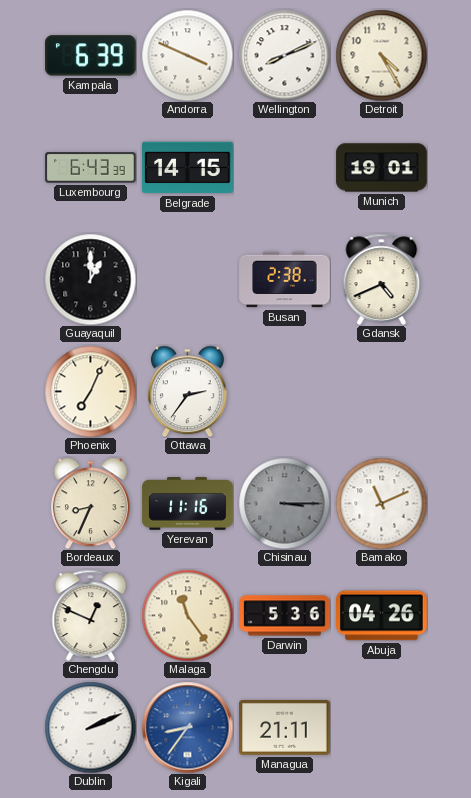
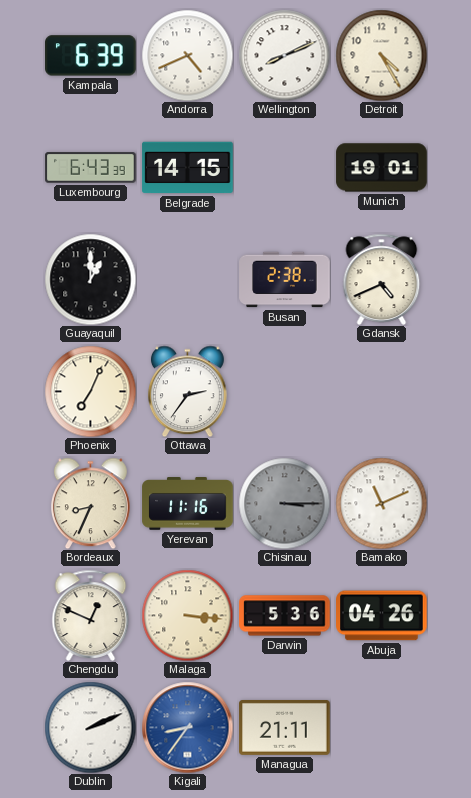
Andorra: 3:49 -> 4:41 (187, 55)
Malaga: 11:24 -> 3:16 (187, 615)
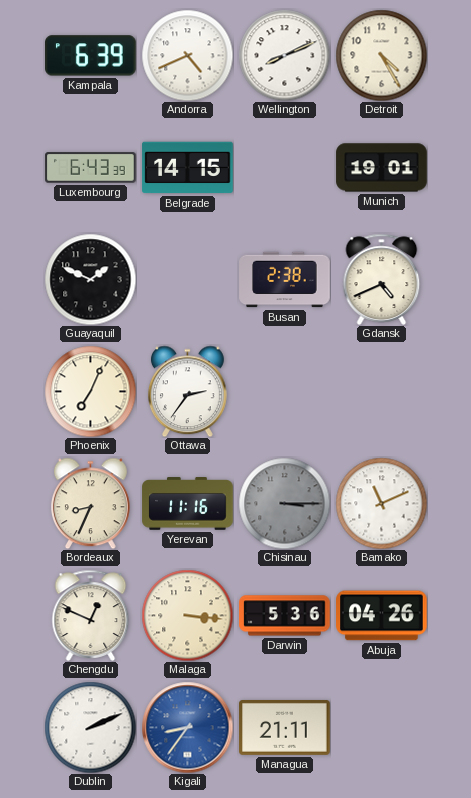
Guayaquil: 1:00 -> 1:49 (90, 279)
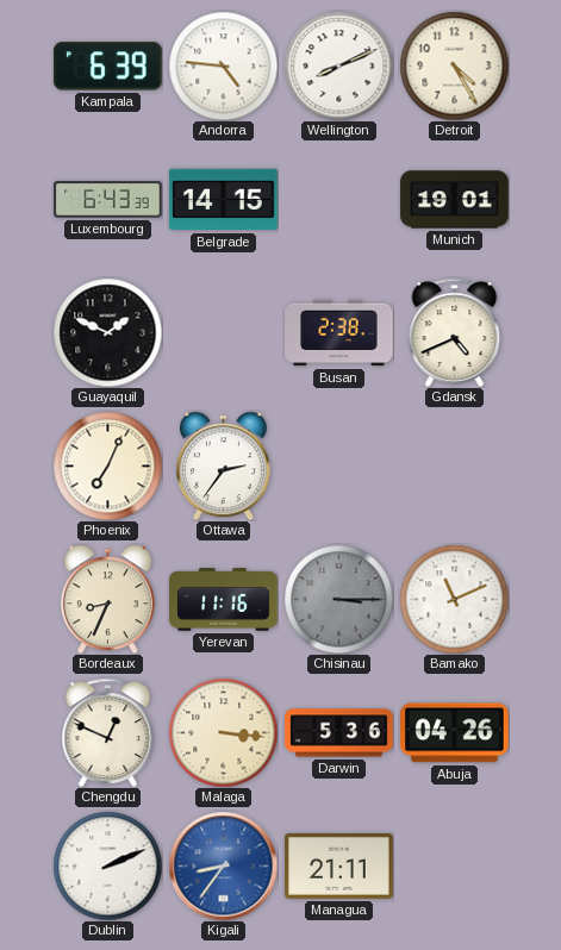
Andorra: 4:41 -> 4:46 (223, 65)
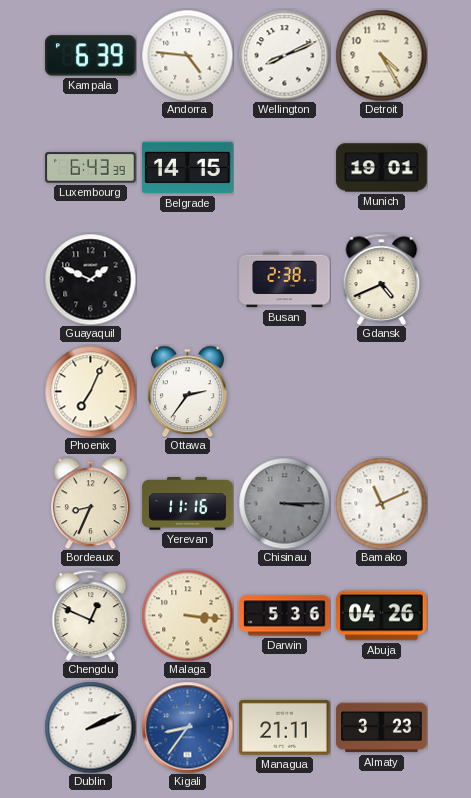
Almaty: none -> 3:23 (382, 728)
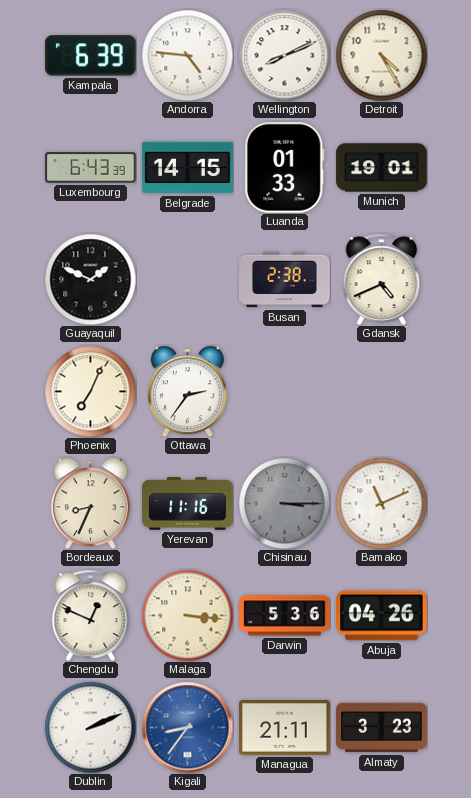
Luanda: none -> 01:33 (285, 168)
